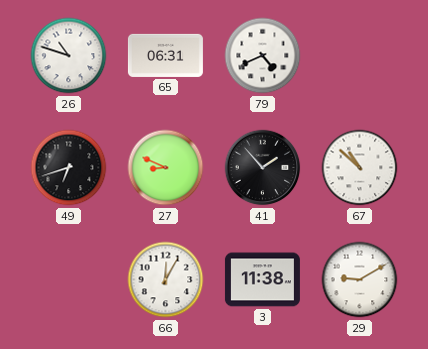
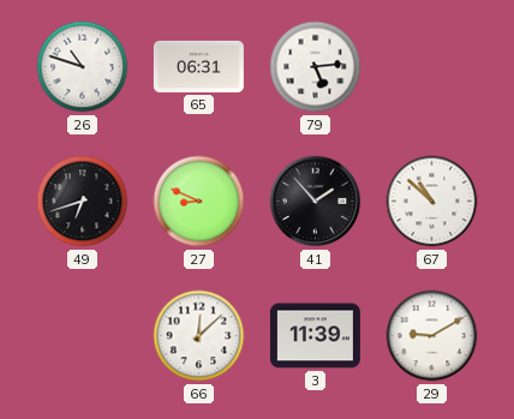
79: 4:41 -> 5:14 (316, 67)
66: 12:05 -> 12:08 (199, 336)
3: 11:38 -> 11:39 (315, 336)
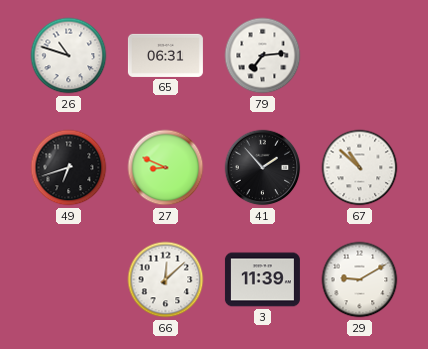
79: 5:14 -> 7:14 (263, 56)
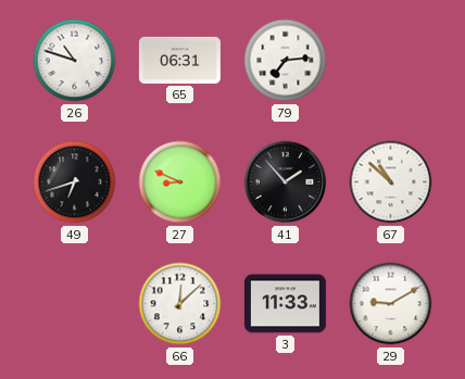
3: 11:39 -> 11:33 (285, 304)
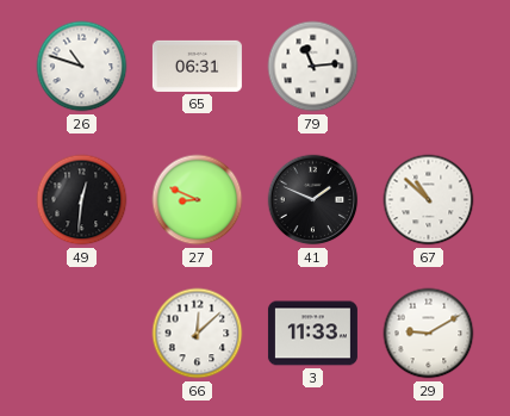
79: 7:14 -> 11:14 (313, 67)
49: 6:42 -> 12:31 (82, 200)
41: 1:53 -> 1:49 (313, 200)
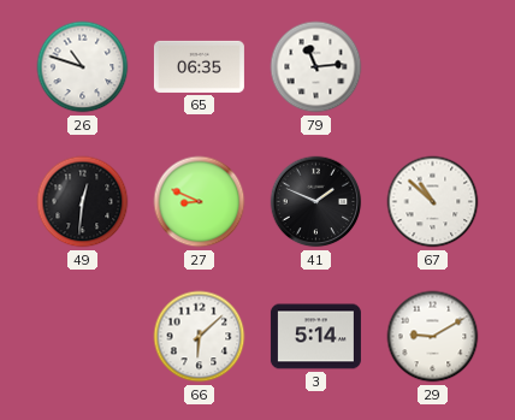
65: 06:31 -> 06:35 (199, 66)
66: 12:08 -> 6:08 (200, 337)
3: 11:33 -> 5:14 (315, 337)
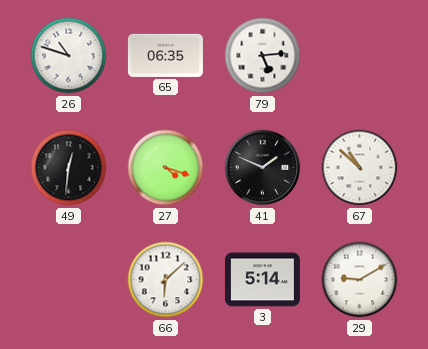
79: 11:14 -> 5:14 (263, 56)
27: 8:49 -> 4:18 (166, 168)
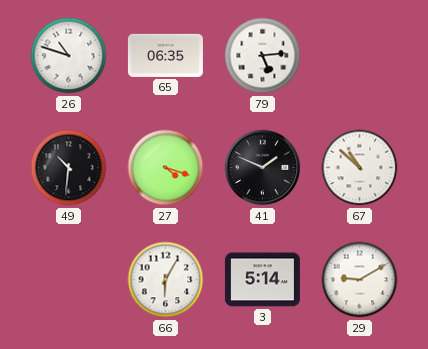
49: 12:31 -> 10:31 (69, 168)
66: 6:08 -> 6:05 (166, 280)
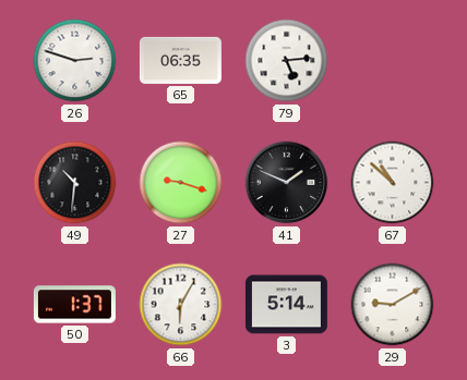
26: 10:48 -> 2:48 (75, 61)
27: 4:18 -> 9:18 (181, 183)
50: none -> 1:37 (74, 305)
